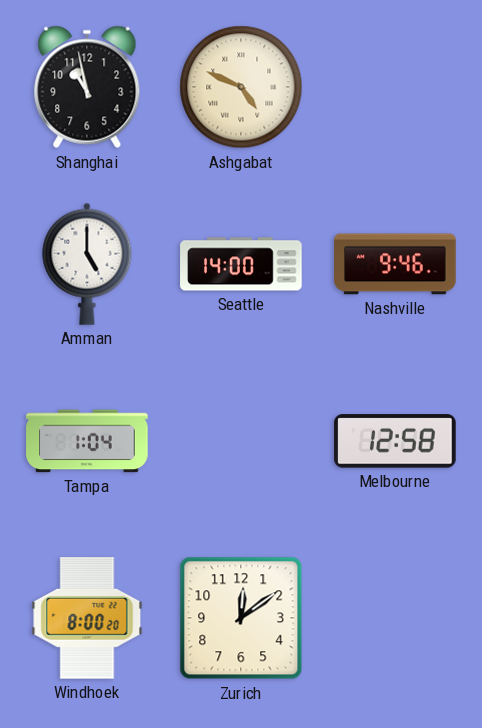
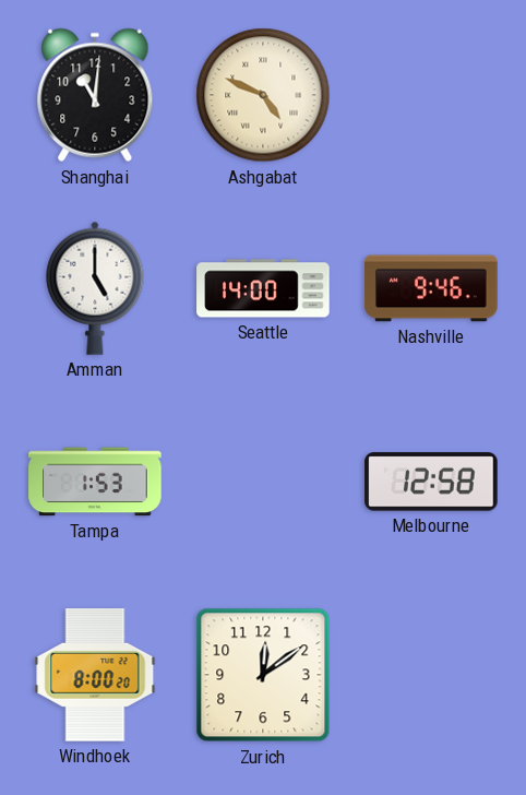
Shanghai: 10:58 -> 11:01 (95, 95)
Tampa: 1:04 -> 1:53 (95, 482)
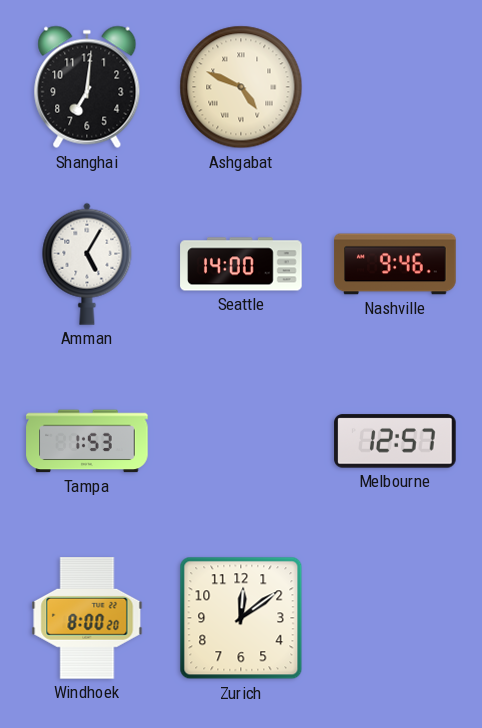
Shanghai: 11:01 -> 7:01 (87, 87)
Amman: 5:00 -> 5:05 (87, 264)
Melbourne: 12:58 -> 12:57 (395, 441)
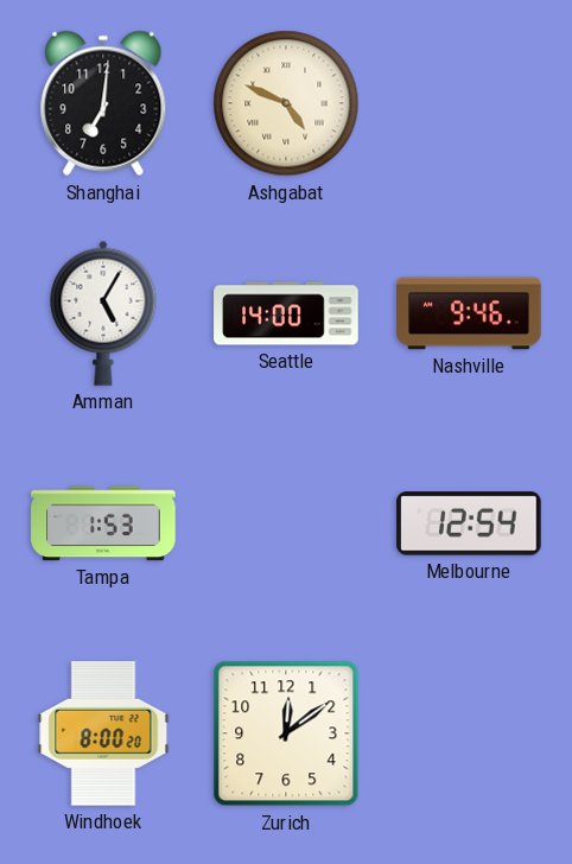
Melbourne: 12:57 -> 12:54 (469, 523)
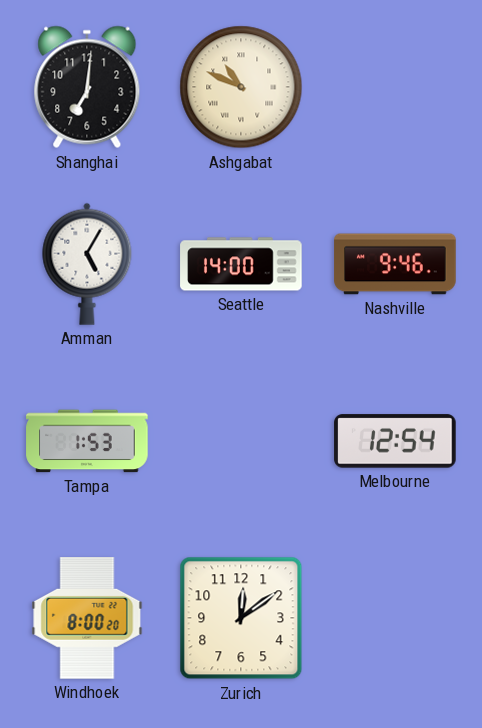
Ashgabat: 4:49 -> 10:49 (241, 87)
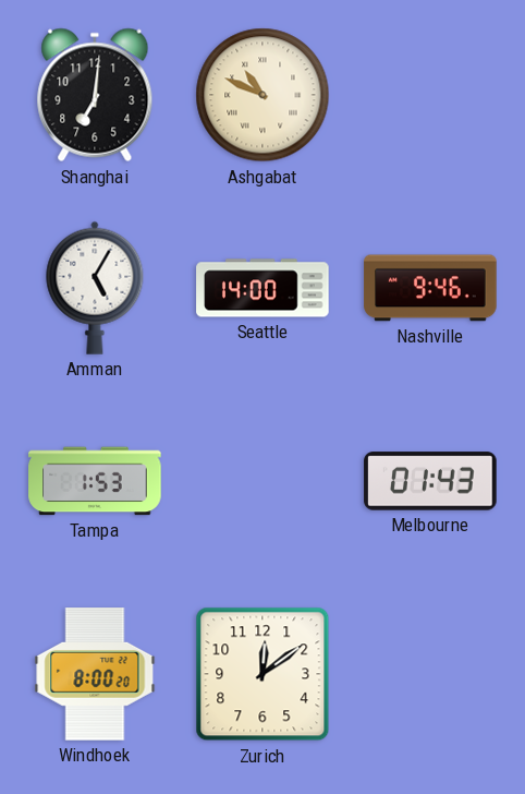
Melbourne: 12:54 -> 01:43 (430, 481)
